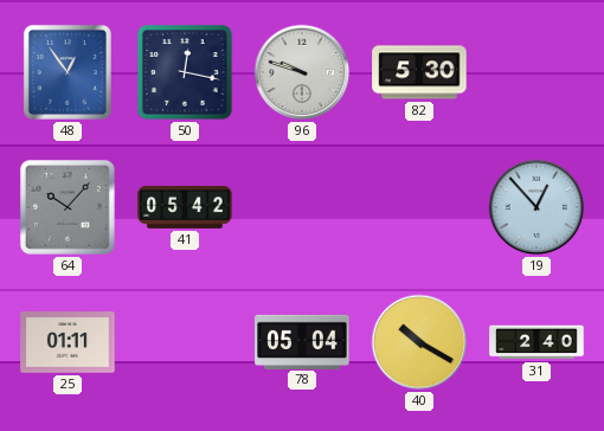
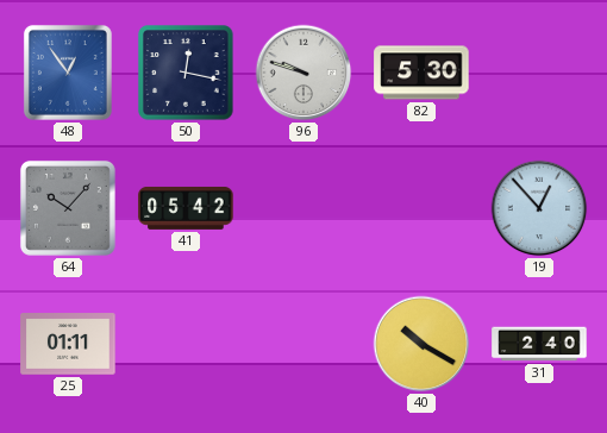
78: 05:04 -> none (302, 341)
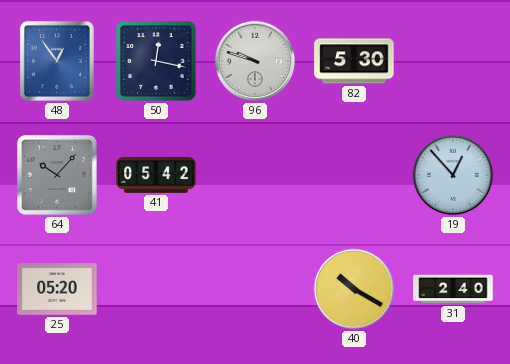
25: 01:11 -> 05:20 (57, 289)
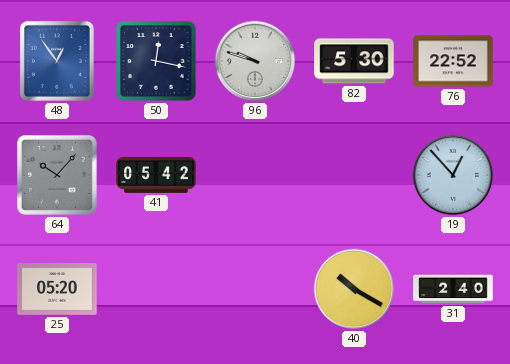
76: none -> 22:52 (453, 61)
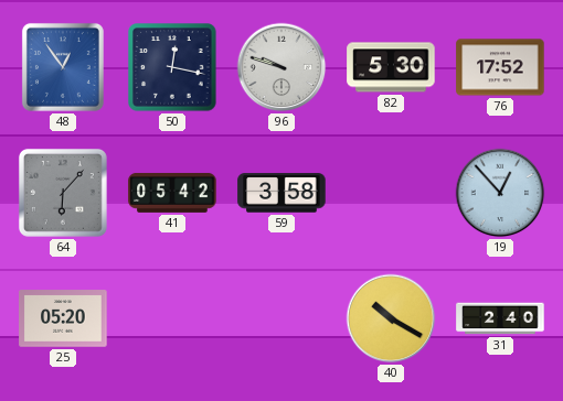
76: 22:52 -> 17:52 (500, 67)
64: 10:07 -> 6:07 (63, 193)
59: none -> 3:58 (281, 193)
